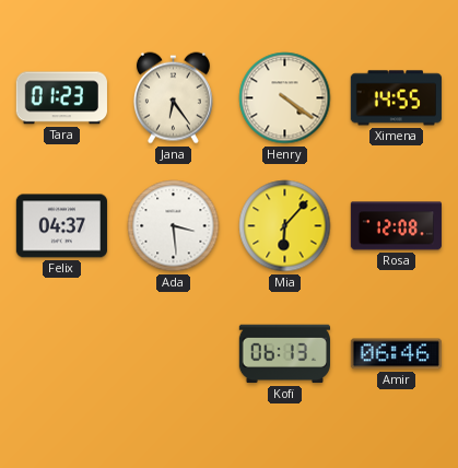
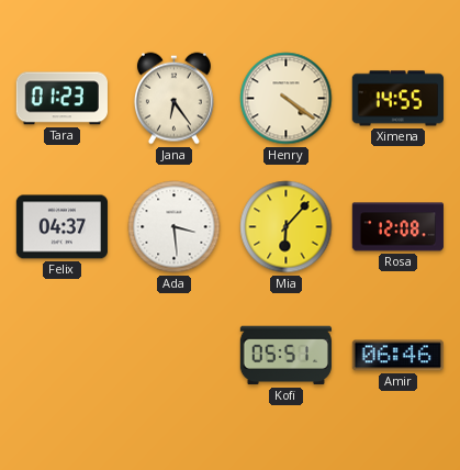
Kofi: 06:13 -> 05:51 (285, 356)
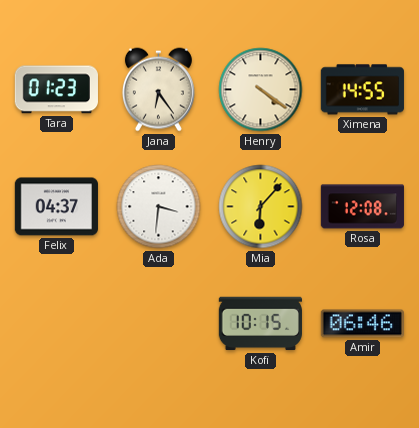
Ada: 3:29 -> 3:31 (159, 207)
Kofi: 05:51 -> 10:15 (260, 324)
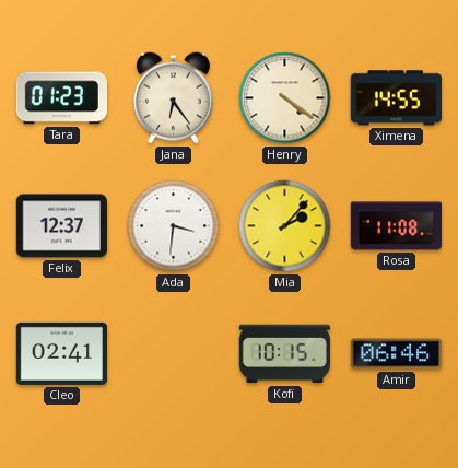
Felix: 04:37 -> 12:37 (61, 226)
Mia: 6:07 -> 2:07 (285, 226)
Rosa: 12:08 -> 11:08 (396, 226)
Cleo: none -> 02:41 (61, 353)
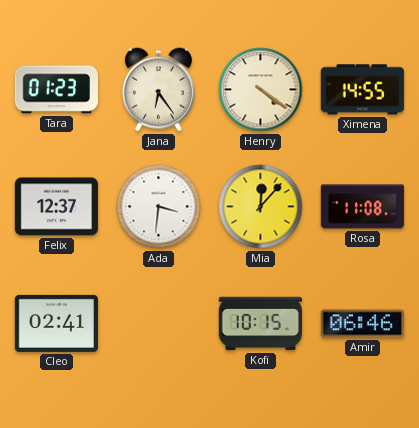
Mia: 2:07 -> 12:07 (261, 207)
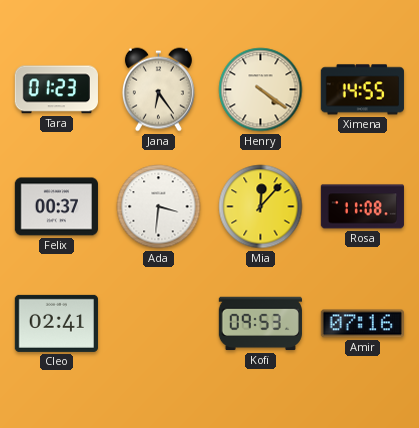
Felix: 12:37 -> 00:37 (56, 207)
Kofi: 10:15 -> 09:53 (260, 324)
Amir: 06:46 -> 07:16 (362, 324)
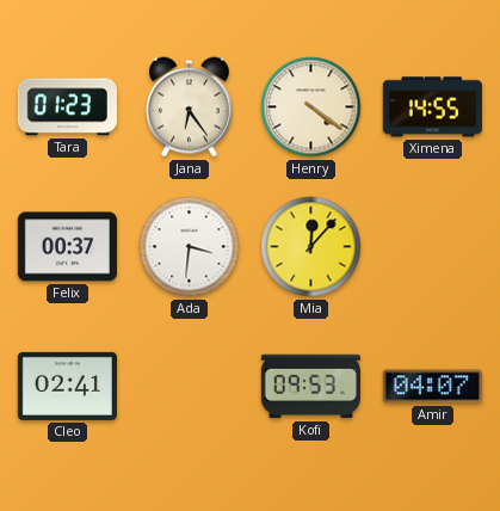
Rosa: 11:08 -> none (362, 207)
Amir: 07:16 -> 04:07 (432, 387)
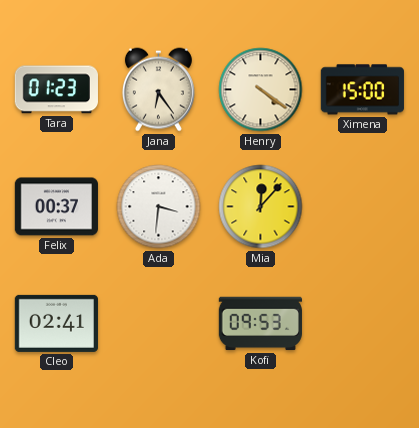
Ximena: 14:55 -> 15:00 (362, 90)
Amir: 04:07 -> none (432, 387)
